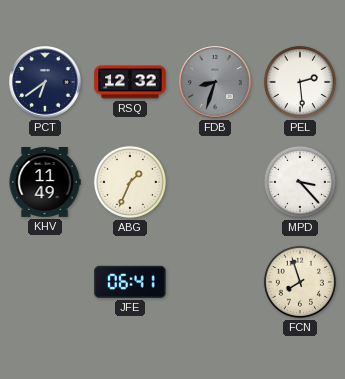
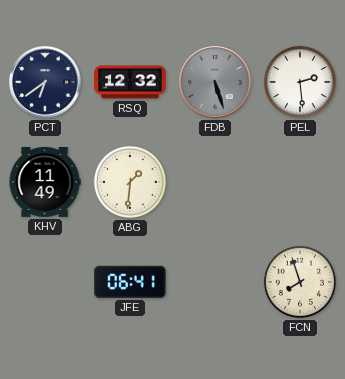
FDB: 8:33 -> 5:27 (215, 82)
ABG: 1:34 -> 1:31 (130, 182)
MPD: 3:23 -> none (300, 182)
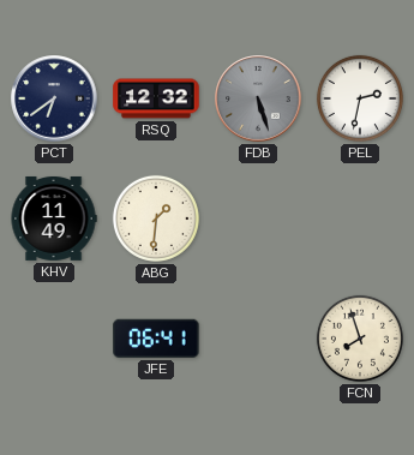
PEL: 2:29 -> 2:32 (360, 98)
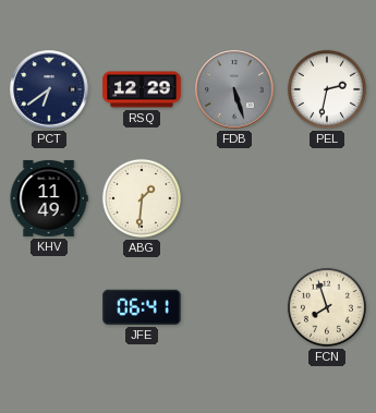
RSQ: 12:32 -> 12:29 (142, 89)
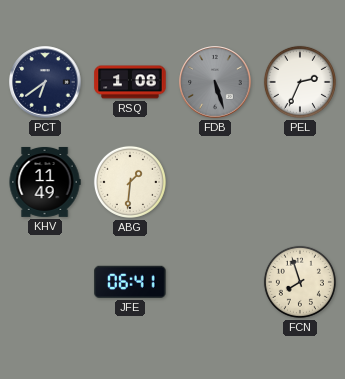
RSQ: 12:29 -> 1:08 (130, 82)
PEL: 2:32 -> 2:34 (300, 82)
